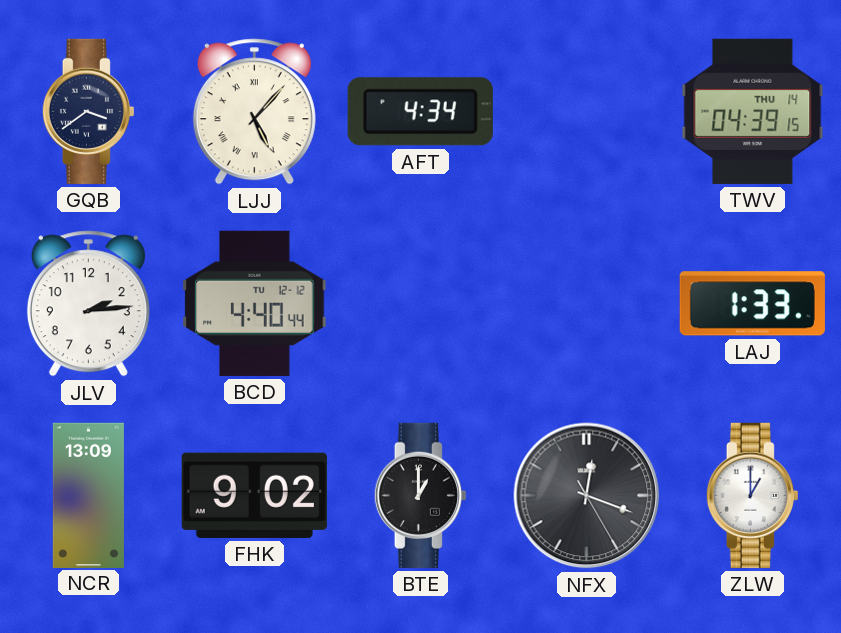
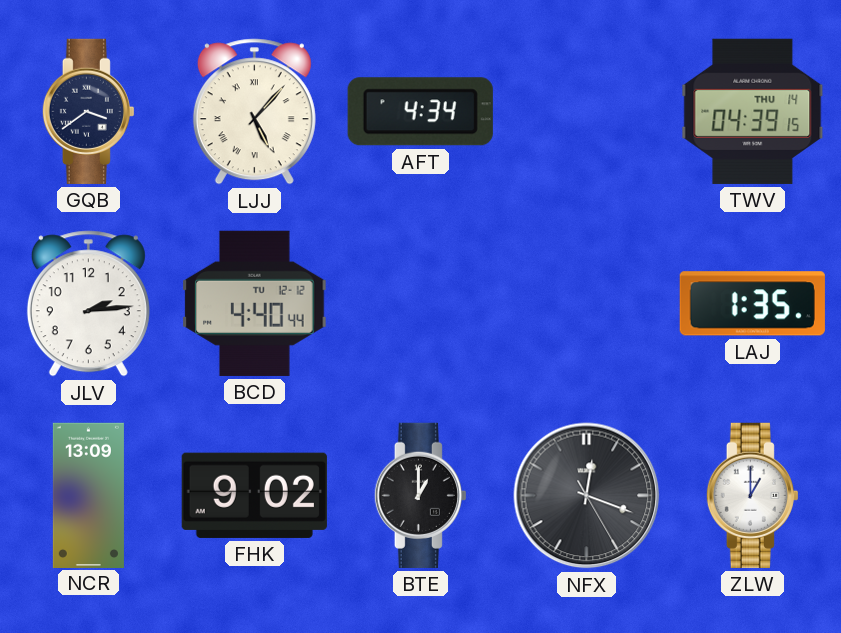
LAJ: 1:33 -> 1:35 (752, 304)
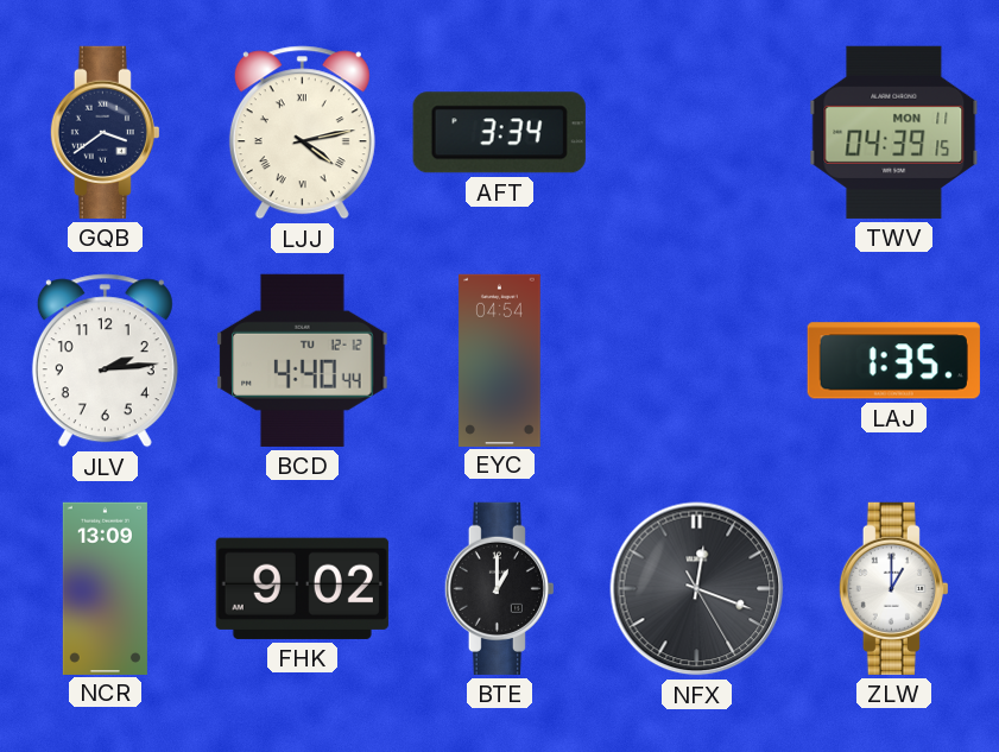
LJJ: 5:07 -> 4:13 (302, 133)
AFT: 4:34 -> 3:34 (499, 133)
TWV date: THU 14 -> MON 11 (894, 132)
EYC: none -> 04:54 (500, 360)
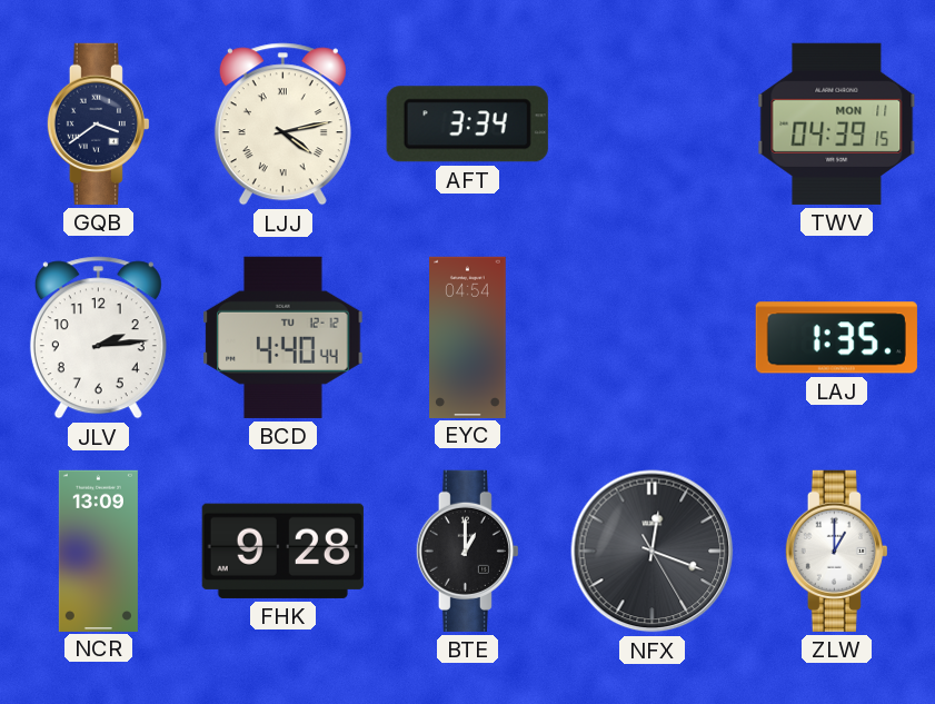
FHK: 9:02 -> 9:28 (282, 551)
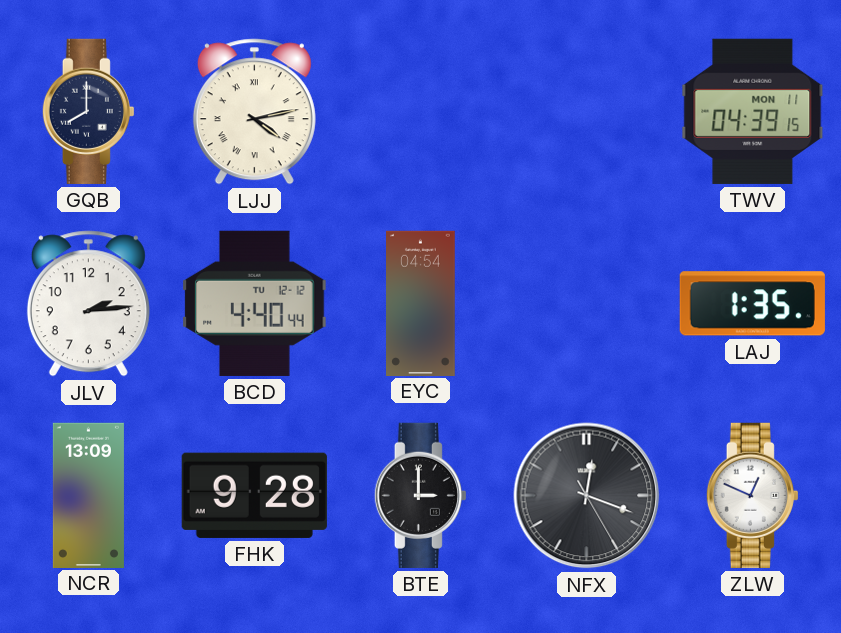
GQB: 3:39 -> 8:00 (88, 111)
AFT: 3:34 -> none (467, 125)
BTE: 1:00 -> 3:00 (420, 495)
ZLW: 1:00 -> 12:49 (752, 495)
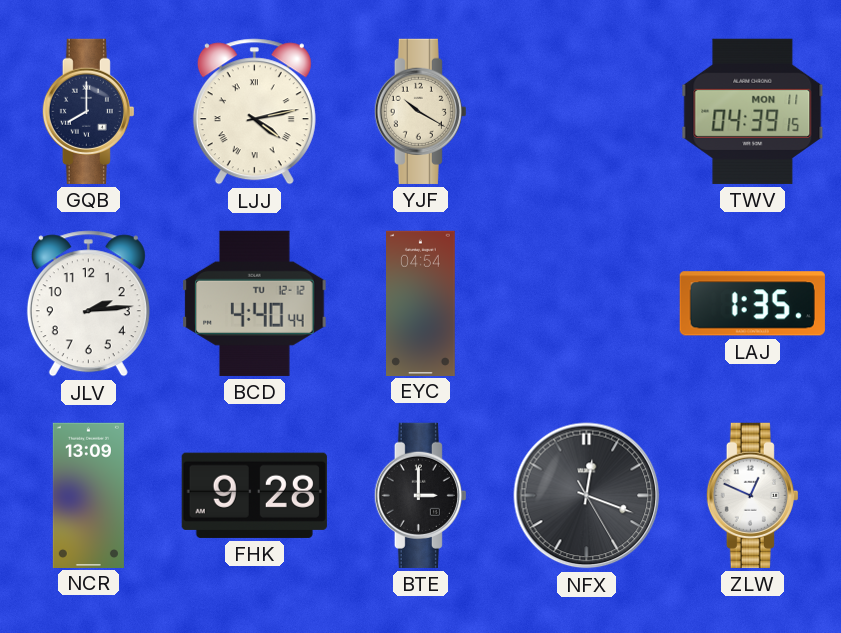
YJF: none -> 10:20 (420, 111)
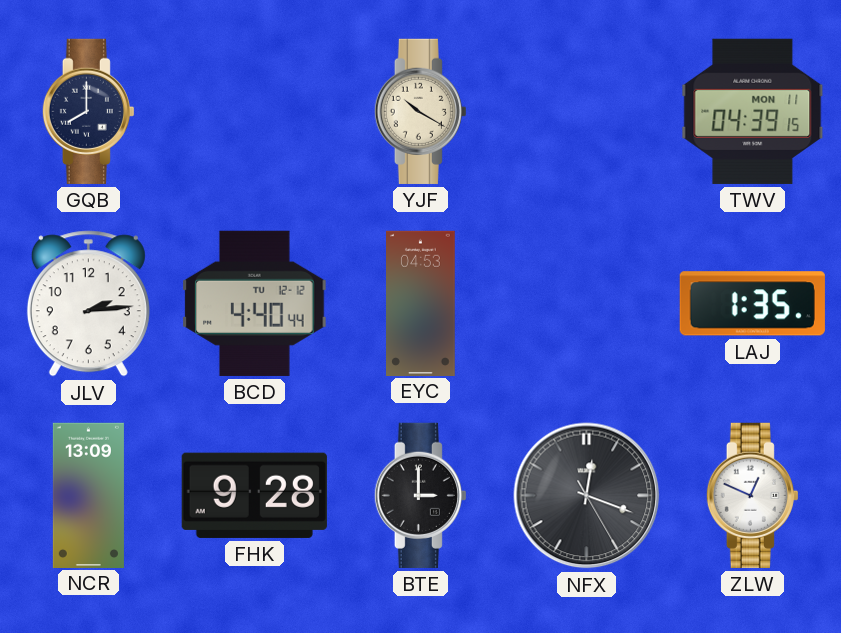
LJJ: 4:13 -> none (254, 112)
EYC: 04:54 -> 04:53 (421, 303)
